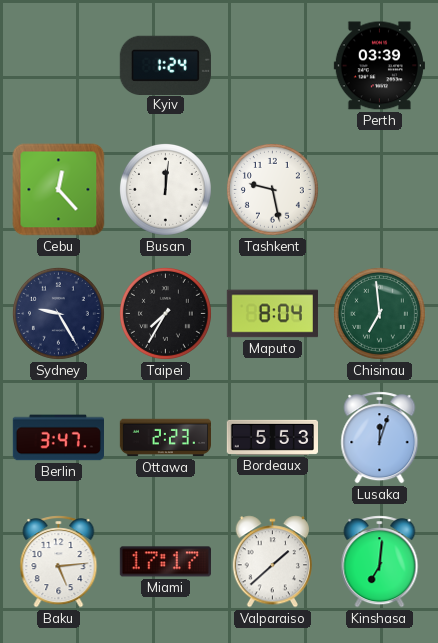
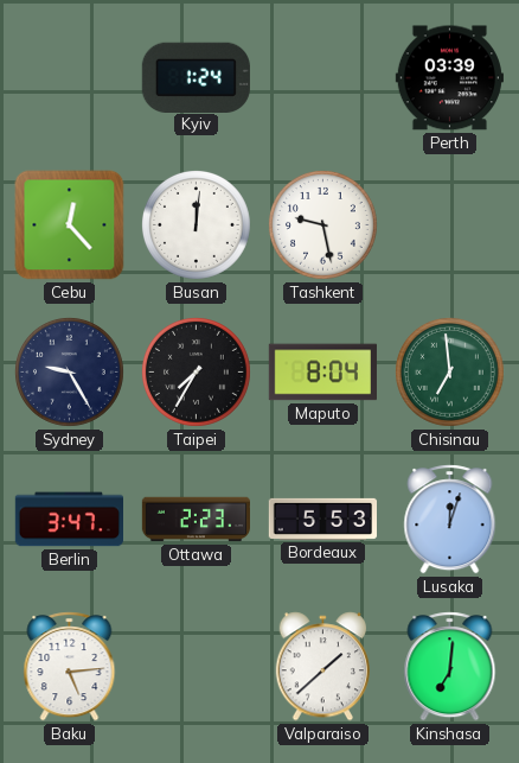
Miami: 17:17 -> none (165, 562)
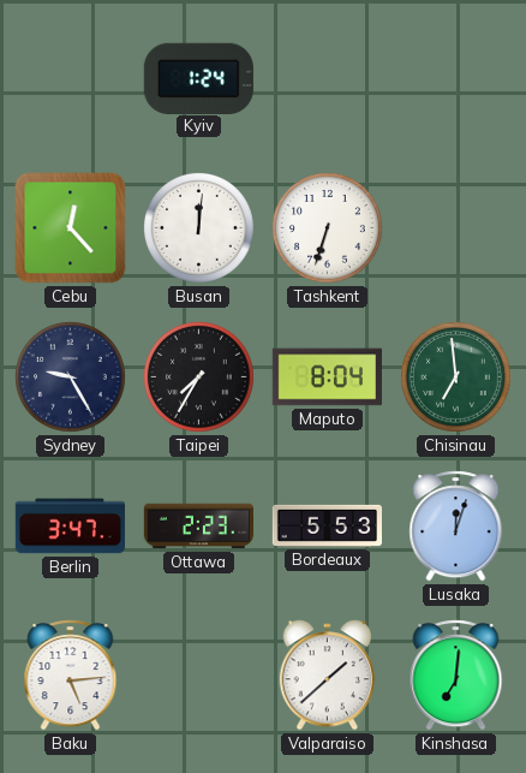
Perth: 03:39 -> none (449, 78)
Tashkent: 9:28 -> 6:33 (327, 227)
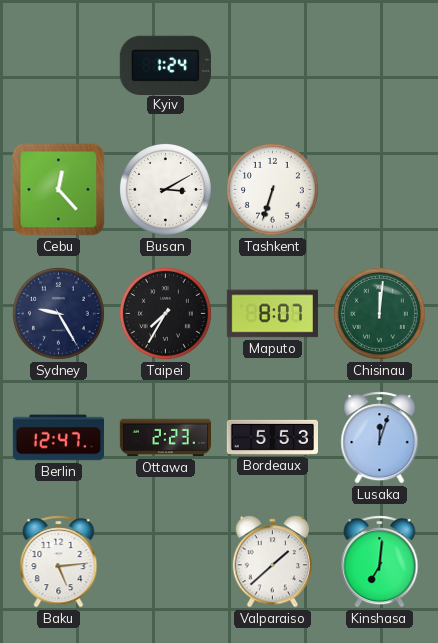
Busan: 12:01 -> 3:10 (165, 189)
Maputo: 8:04 -> 8:07 (272, 314)
Chisinau: 6:59 -> 12:01 (379, 313)
Berlin: 3:47 -> 12:47 (58, 438)
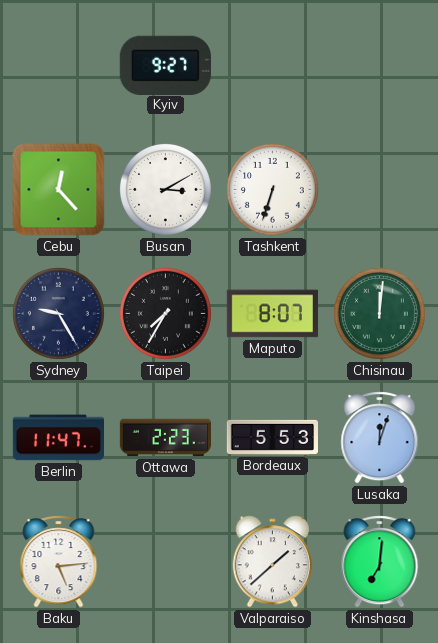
Kyiv: 1:24 -> 9:27 (165, 65)
Berlin: 12:47 -> 11:47 (58, 438)
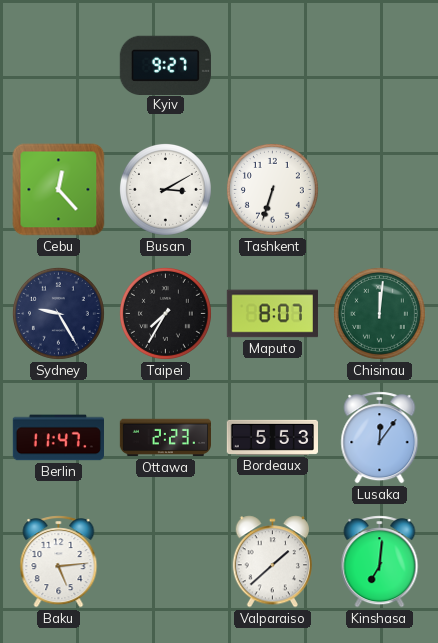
Lusaka: 12:03 -> 12:06 (380, 438)
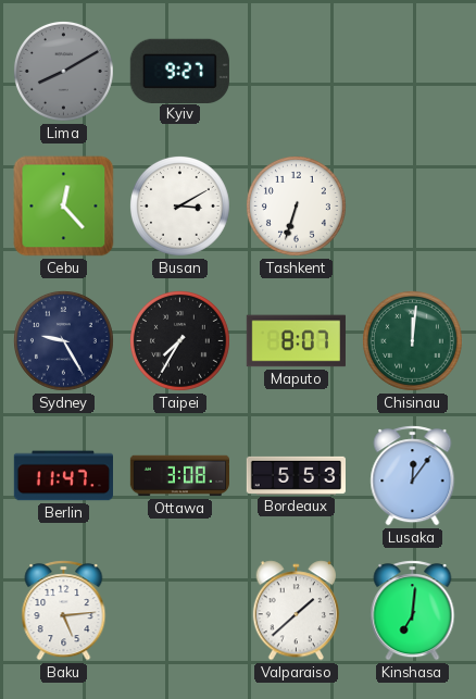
Lima: none -> 8:10 (63, 71)
Ottawa: 2:23 -> 3:08 (179, 476)
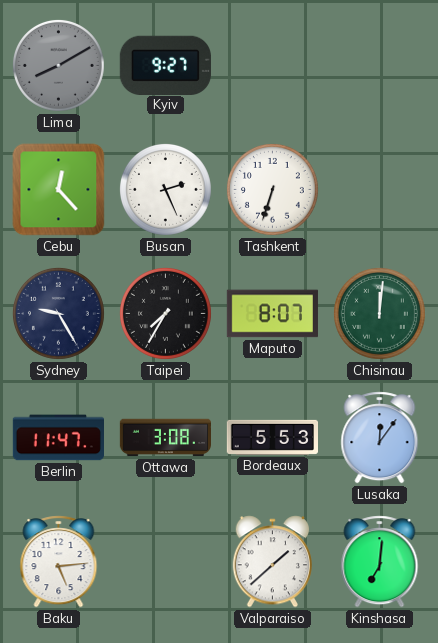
Busan: 3:10 -> 2:26 (165, 189)
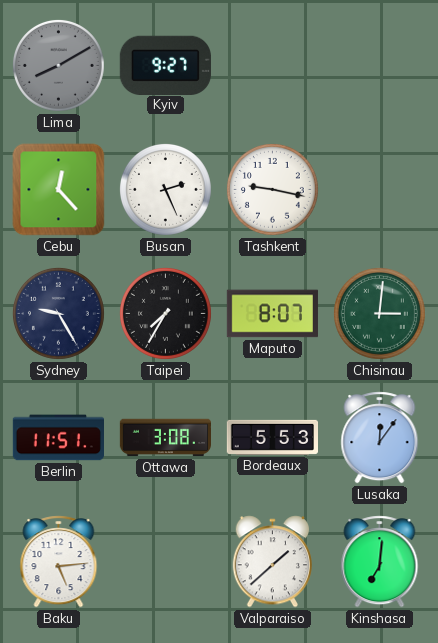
Tashkent: 6:33 -> 9:17 (272, 189)
Chisinau: 12:01 -> 3:01 (379, 313)
Berlin: 11:47 -> 11:51 (58, 438)
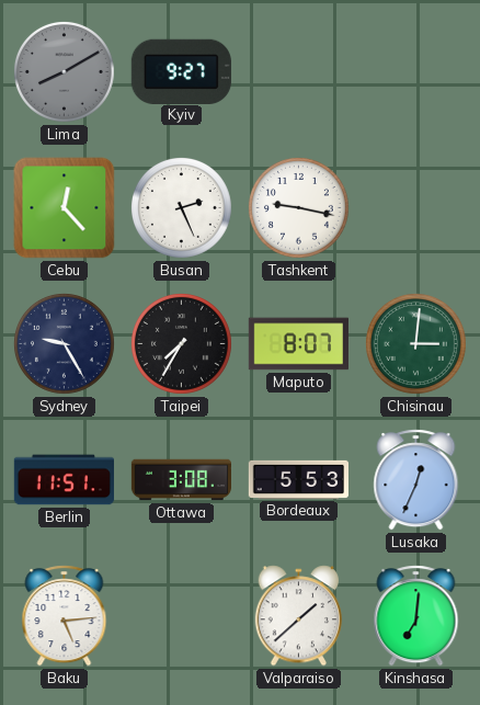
Lusaka: 12:06 -> 12:34 (416, 480)
